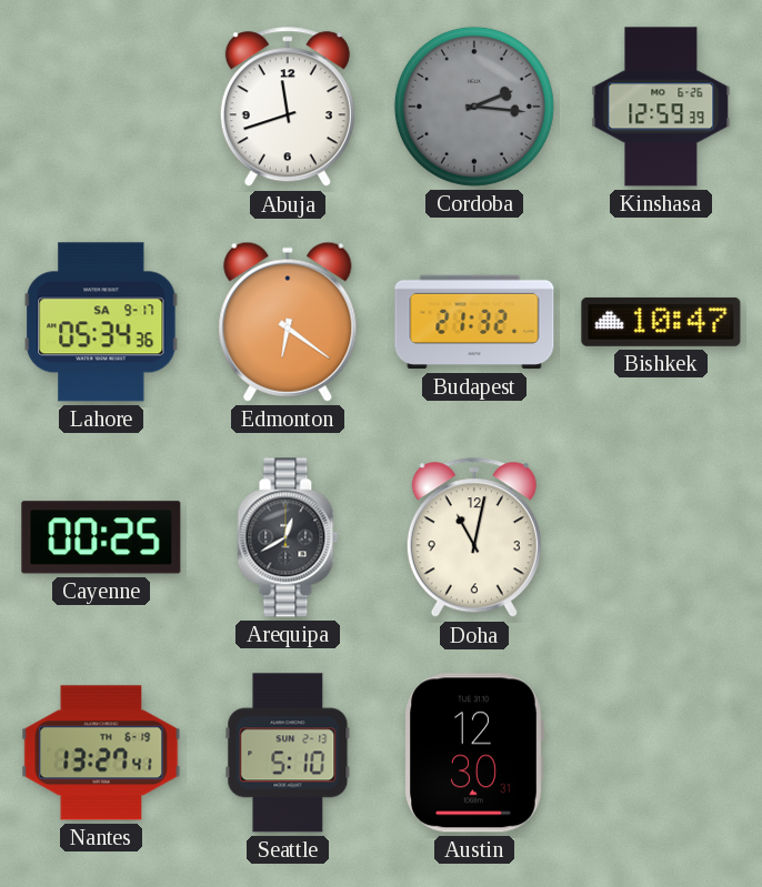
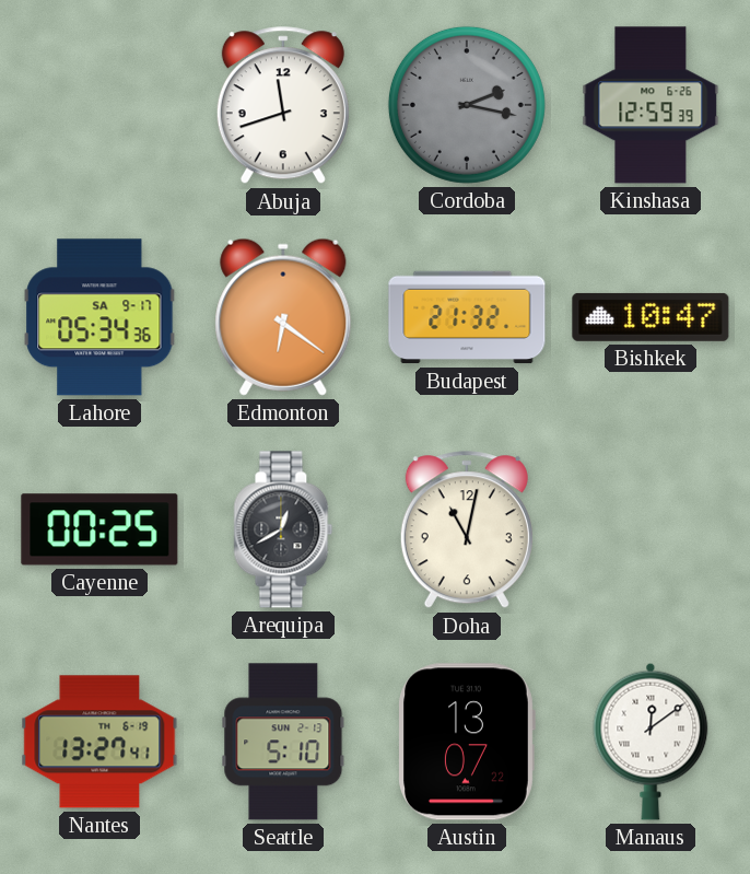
Cordoba: 2:16 -> 2:17 (467, 105)
Austin: 12:30 -> 13:07 (467, 742)
Manaus: none -> 12:09 (651, 742)
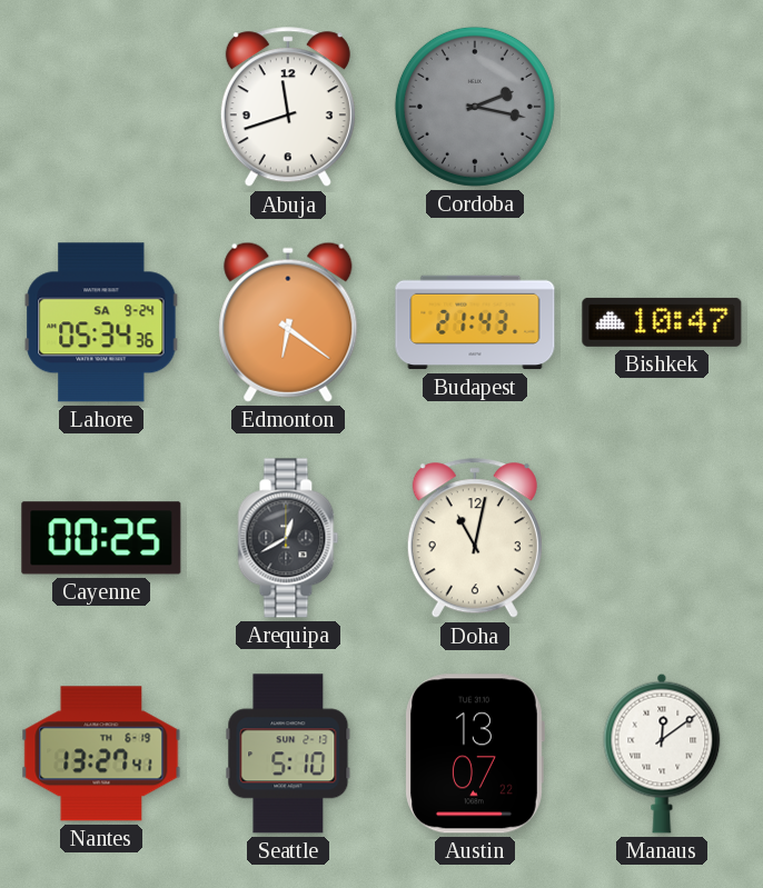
Kinshasa: 12:59 -> none (651, 105)
Lahore date: SA 9-17 -> SA 9-24 (101, 322)
Budapest: 21:32 -> 21:43 (475, 322)
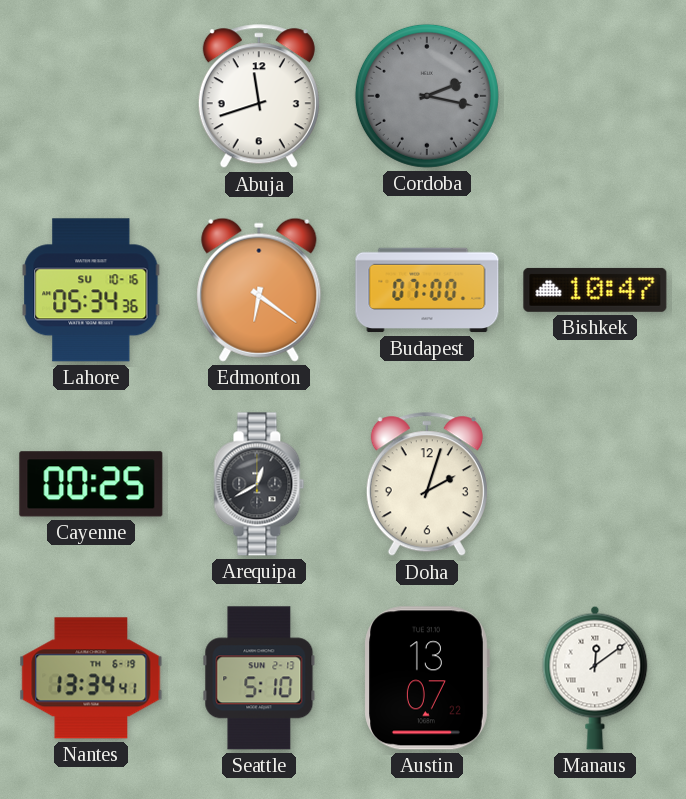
Lahore date: SA 9-24 -> SU 10-16 (91, 290)
Budapest: 21:43 -> 07:00 (427, 290)
Doha: 11:02 -> 2:03 (427, 485)
Nantes: 13:27 -> 13:34 (91, 678)
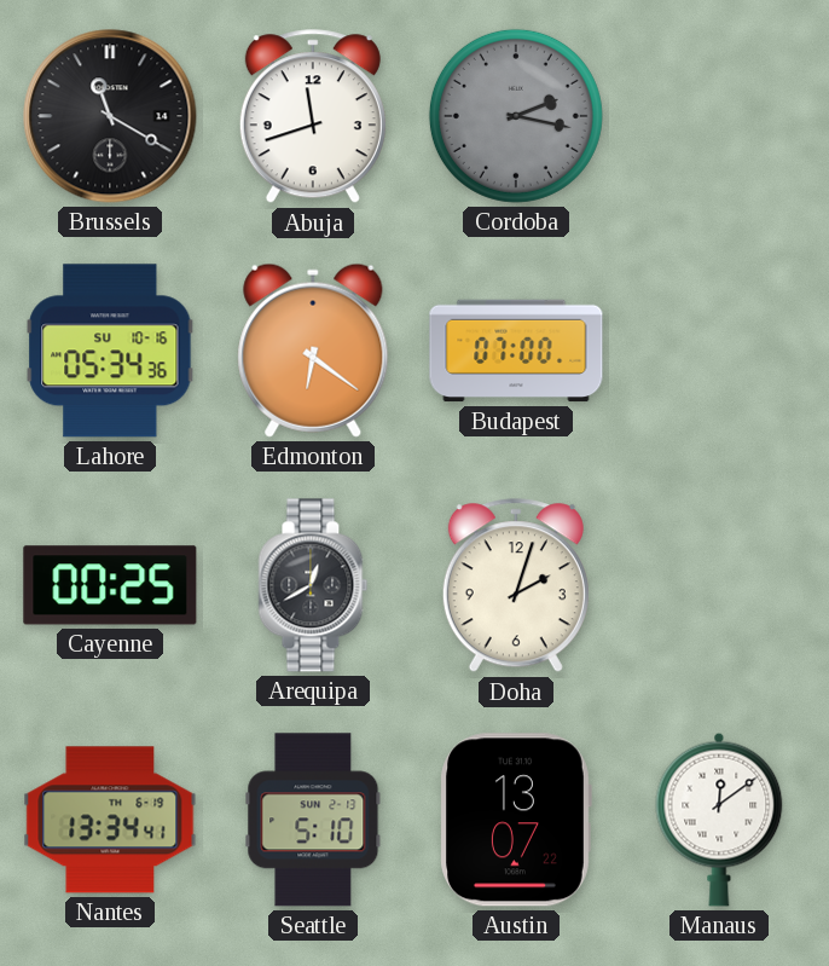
Brussels: none -> 11:20 (110, 116)
Bishkek: 10:47 -> none (595, 290)
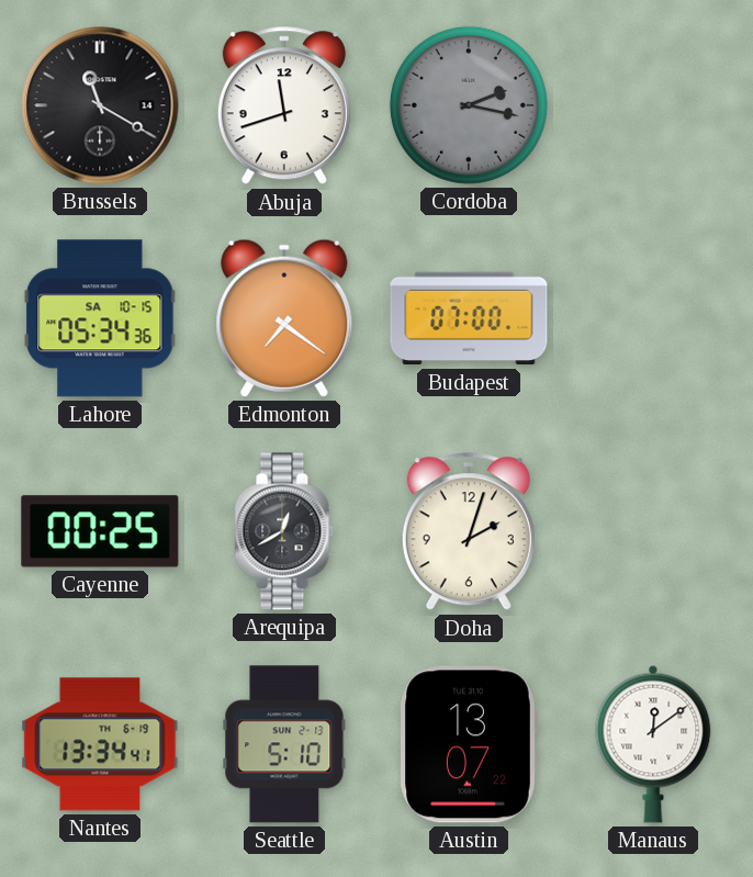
Lahore date: SU 10-16 -> SA 10-15 (100, 318)
Edmonton: 6:21 -> 7:21 (284, 318)
